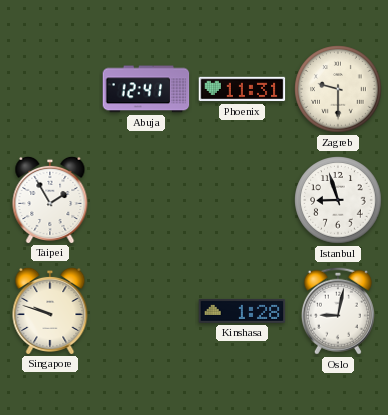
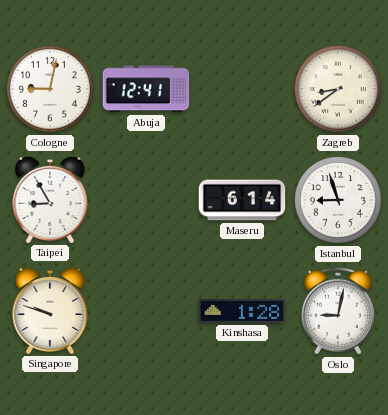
Cologne: none -> 9:02 (50, 89)
Phoenix: 11:31 -> none (242, 89)
Zagreb: 9:30 -> 8:39 (338, 89)
Taipei: 1:55 -> 8:55 (50, 199)
Maseru: none -> 6:14 (242, 200)
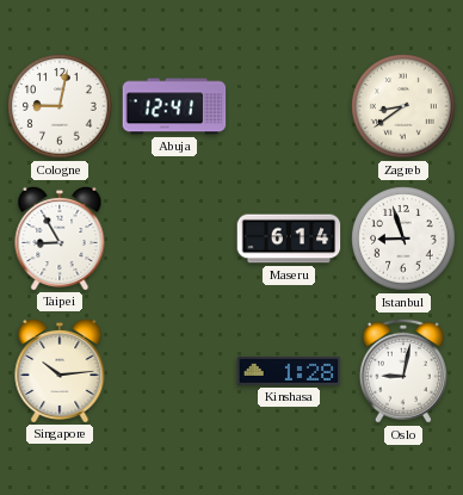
Singapore: 9:48 -> 10:14 (60, 370)
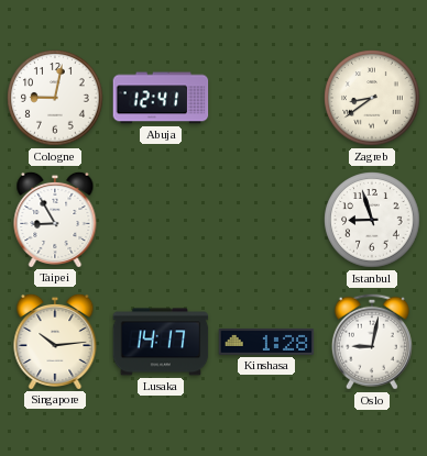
Maseru: 6:14 -> none (289, 239)
Lusaka: none -> 14:17 (161, 342)
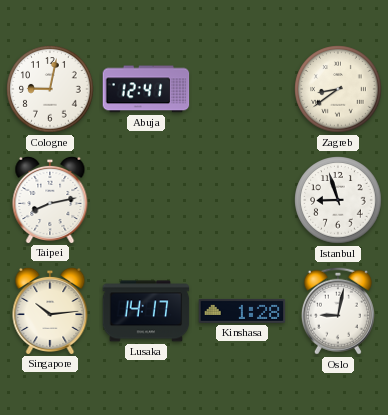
Taipei: 8:55 -> 8:13 (50, 199)
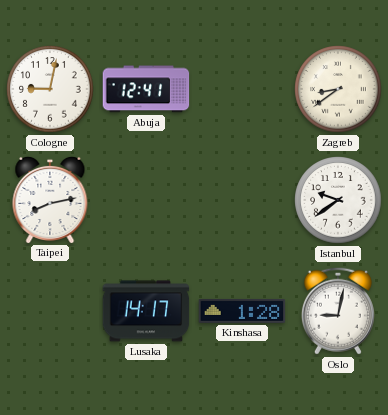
Istanbul: 8:57 -> 9:39 (338, 200)
Singapore: 10:14 -> none (50, 310)
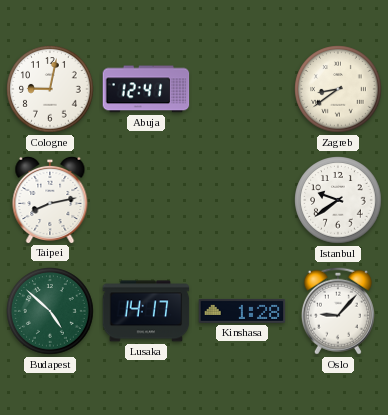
Budapest: none -> 4:52 (50, 311)
Oslo: 9:02 -> 9:07 (338, 311)
